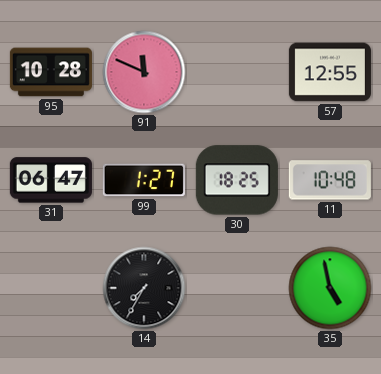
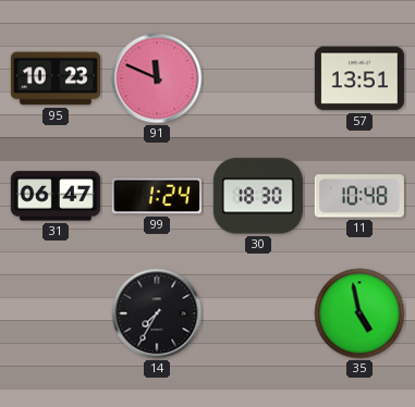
95: 10:28 -> 10:23 (56, 78)
57: 12:55 -> 13:51 (359, 78)
99: 1:27 -> 1:24 (157, 196)
30: 18:25 -> 18:30 (258, 196)
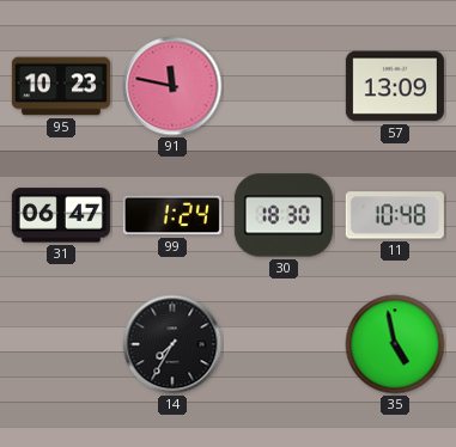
91: 11:49 -> 11:47 (172, 86)
57: 13:51 -> 13:09 (395, 86)
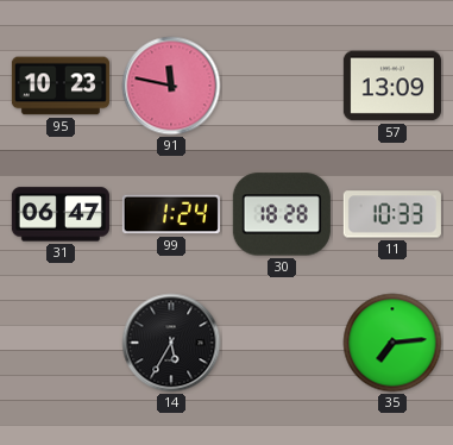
30: 18:30 -> 18:28 (282, 214)
11: 10:48 -> 10:33 (392, 214)
14: 7:35 -> 5:35 (171, 343)
35: 4:58 -> 7:14 (392, 343)
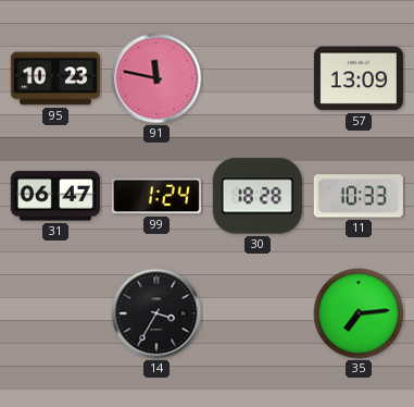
14: 5:35 -> 3:35 (156, 313)
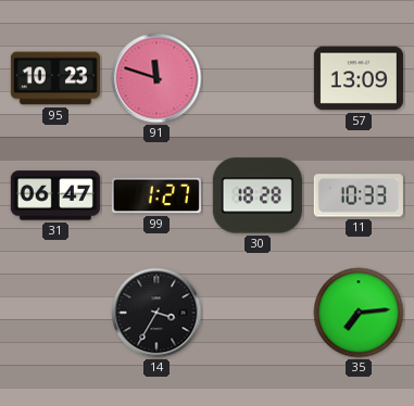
91: 11:47 -> 11:48 (156, 78)
99: 1:24 -> 1:27 (156, 195)
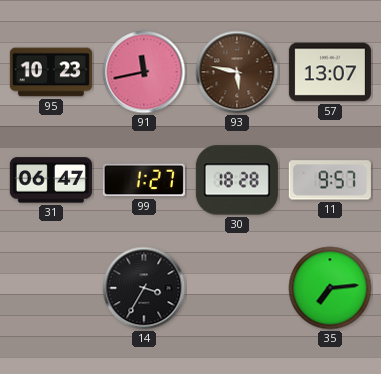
91: 11:48 -> 11:43 (144, 72)
93: none -> 5:47 (237, 72)
57: 13:09 -> 13:07 (330, 72)
11: 10:33 -> 9:57 (330, 180)
